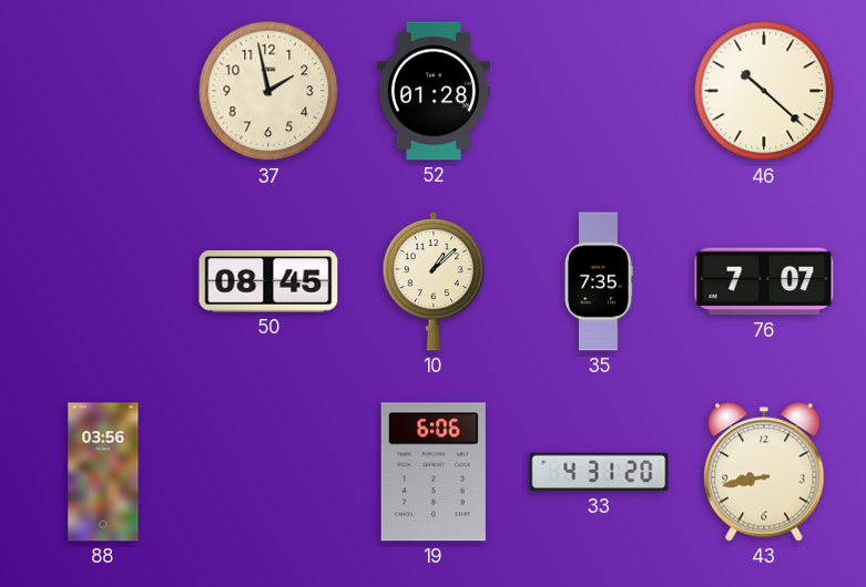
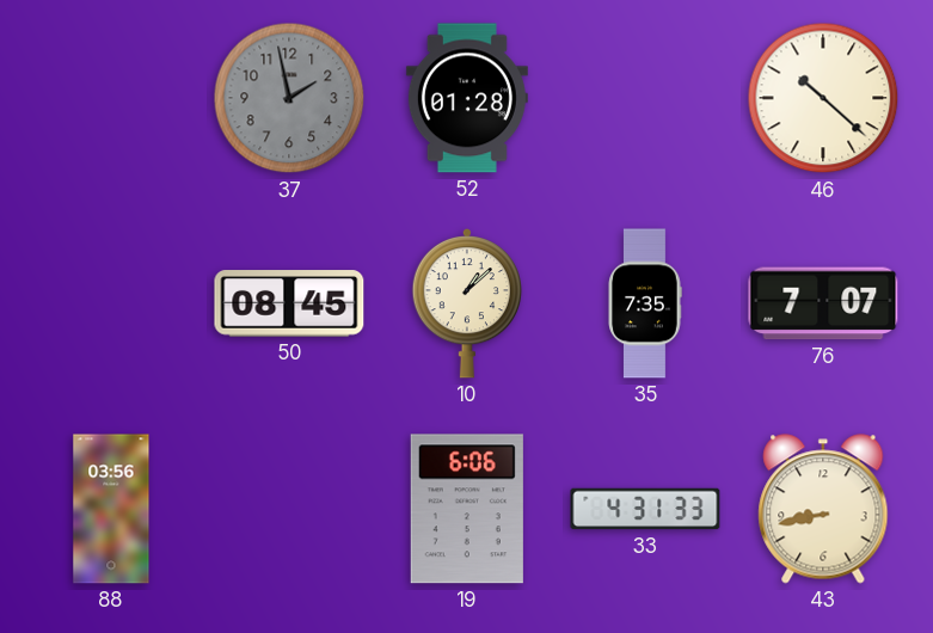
37 dial: cream -> grey (289, 98)
33: 4:31:20 -> 4:31:33 (645, 509)
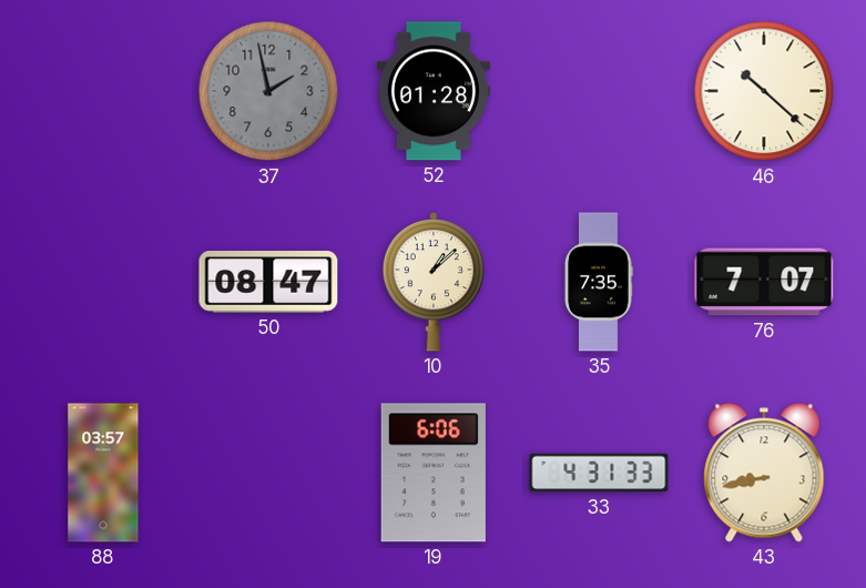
50: 08:45 -> 08:47 (268, 282)
88: 03:56 -> 03:57 (103, 473)
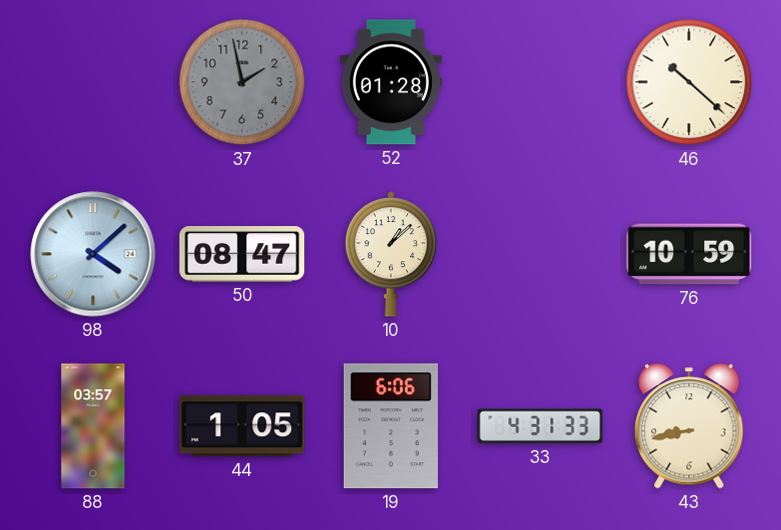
98: none -> 4:08 (93, 254)
35: 7:35 -> none (599, 282)
76: 7:07 -> 10:59 (689, 254)
44: none -> 1:05 (242, 426)
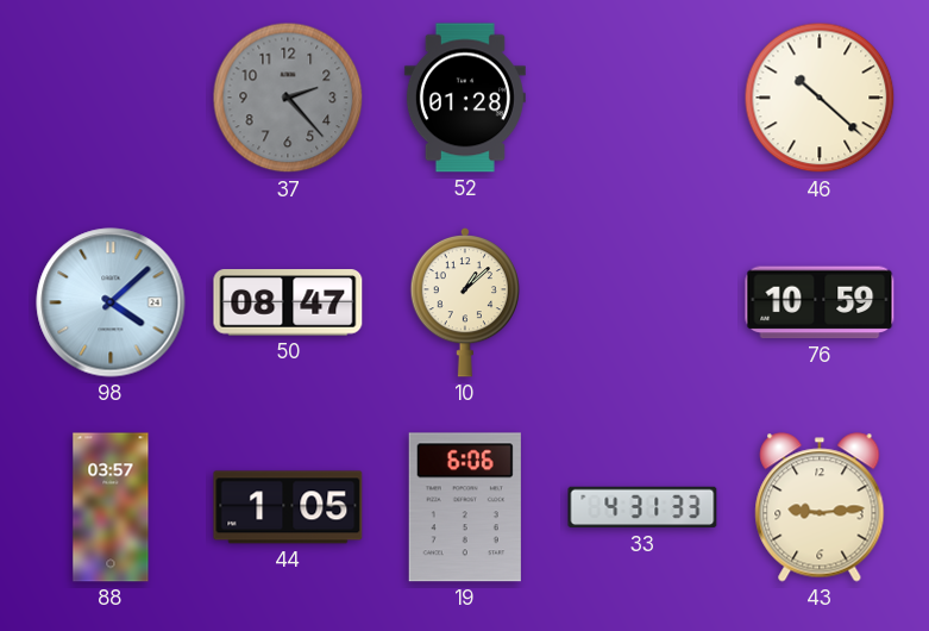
37: 1:58 -> 2:23 (288, 98)
43: 8:43 -> 9:14 (820, 507)
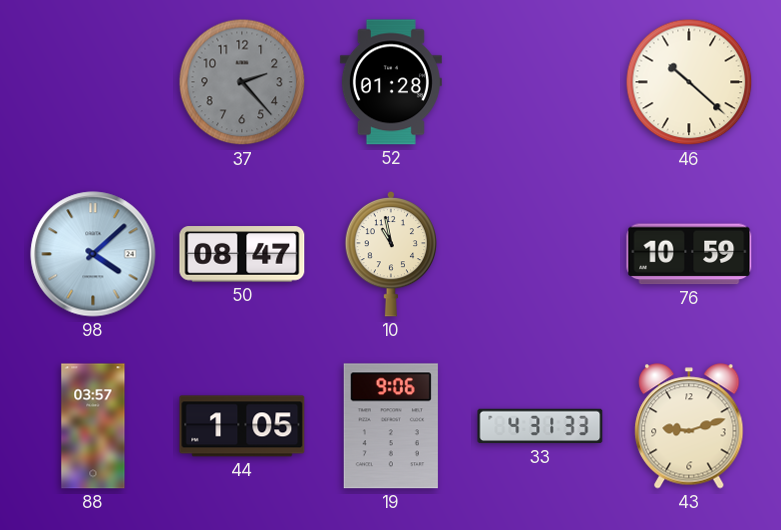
10: 1:08 -> 10:58 (390, 254)
19: 6:06 -> 9:06 (391, 426)
43: 9:14 -> 9:12 (689, 426)
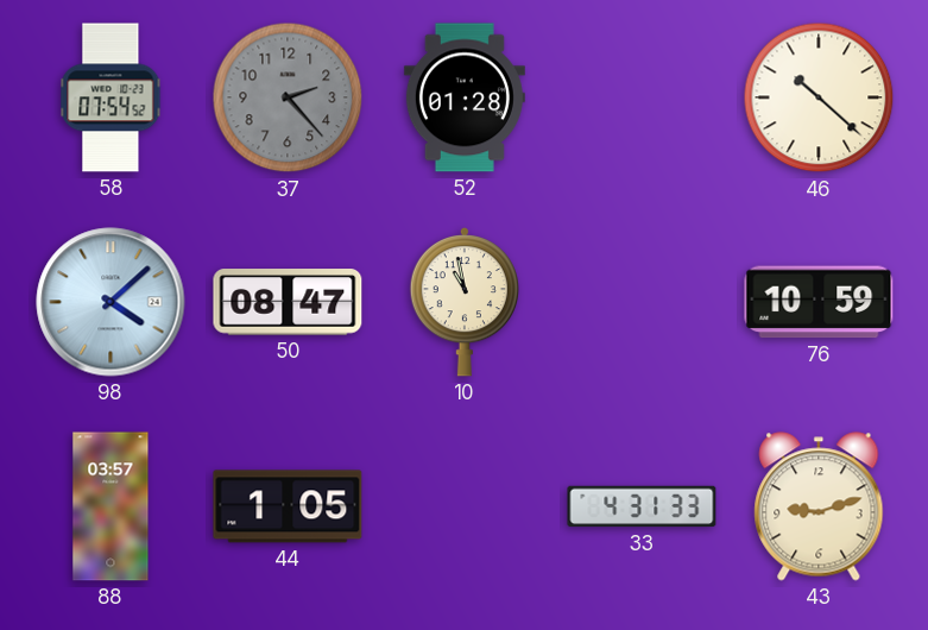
58: none -> 07:54 (111, 97)
19: 9:06 -> none (391, 426)
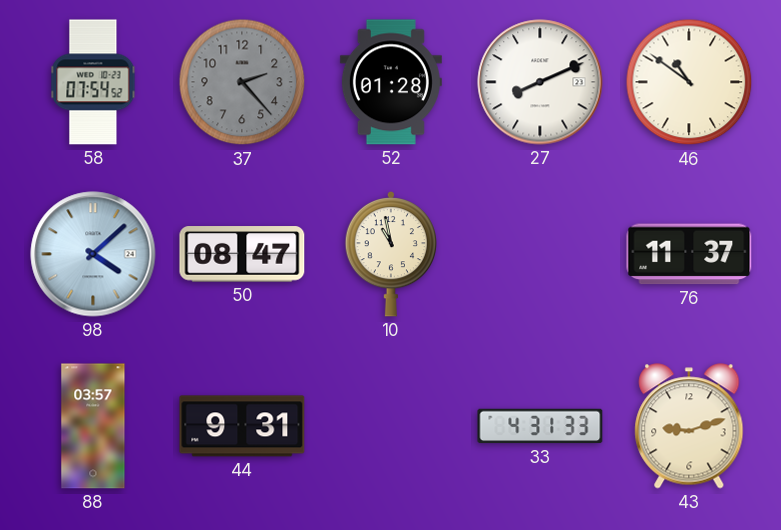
27: none -> 8:11 (540, 82)
46: 10:22 -> 10:51 (689, 82)
76: 10:59 -> 11:37 (689, 254)
44: 1:05 -> 9:31 (242, 426)
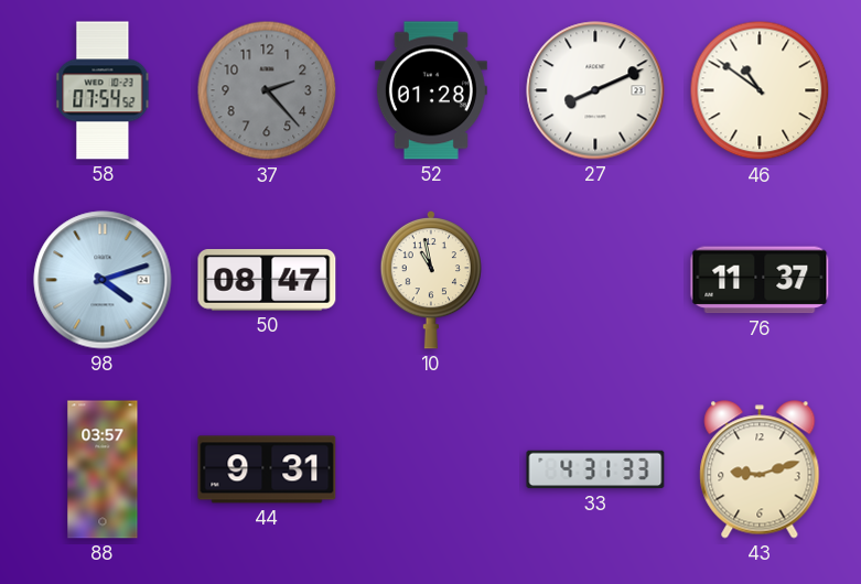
98: 4:08 -> 4:12 (103, 280)
